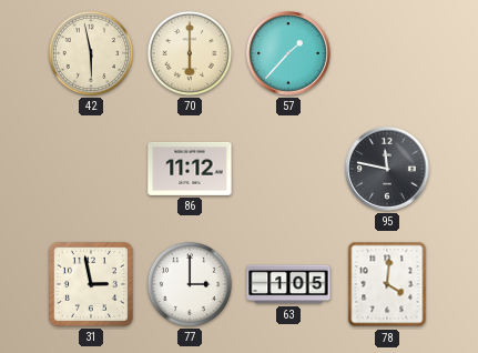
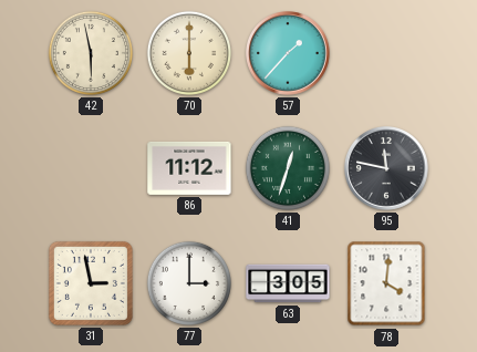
41: none -> 12:33 (288, 168)
63: 1:05 -> 3:05 (288, 283)
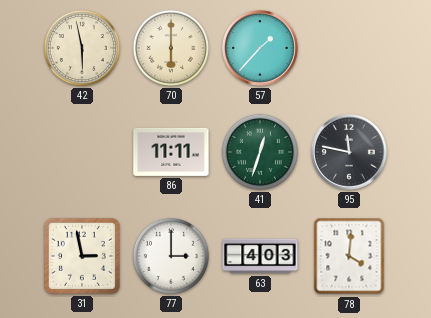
86: 11:12 -> 11:11 (171, 152)
63: 3:05 -> 4:03 (260, 256)
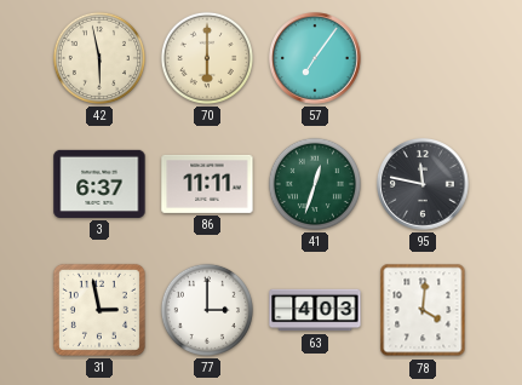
57: 1:37 -> 7:06 (316, 59)
3: none -> 6:37 (99, 184)
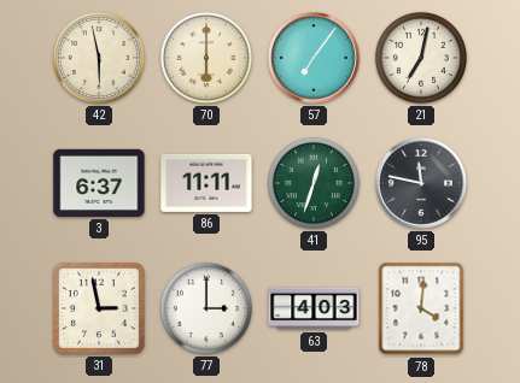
21: none -> 7:02 (421, 58)
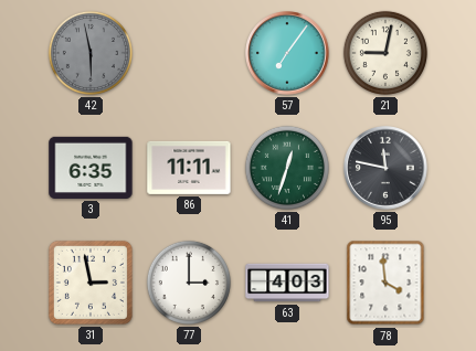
42 dial: cream -> grey (91, 53)
70: 6:00 -> none (206, 58)
21: 7:02 -> 9:02 (385, 53)
3: 6:37 -> 6:35 (91, 168)
78: 4:01 -> 3:59 (385, 283)
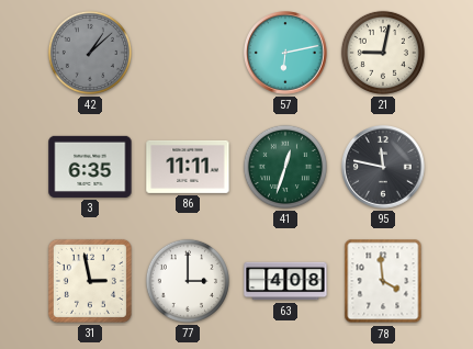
42: 5:58 -> 1:08 (90, 53)
57: 7:06 -> 6:13 (286, 54)
63: 4:03 -> 4:08 (285, 281)
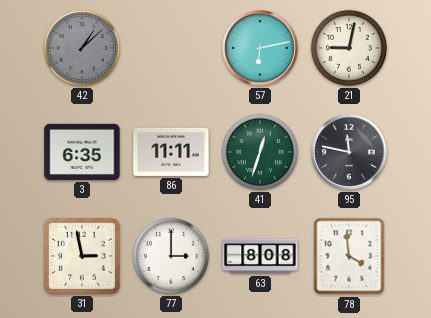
63: 4:08 -> 8:08 (260, 256)
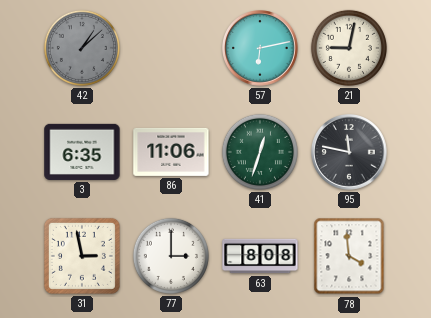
86: 11:11 -> 11:06 (171, 152)
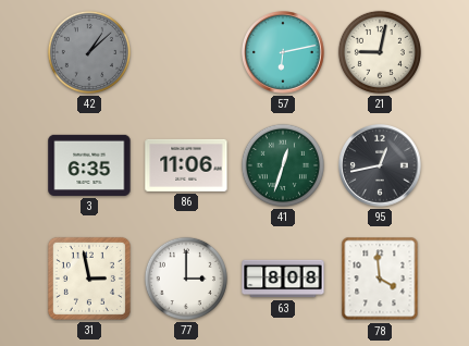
95: 11:47 -> 12:43 (381, 166)
